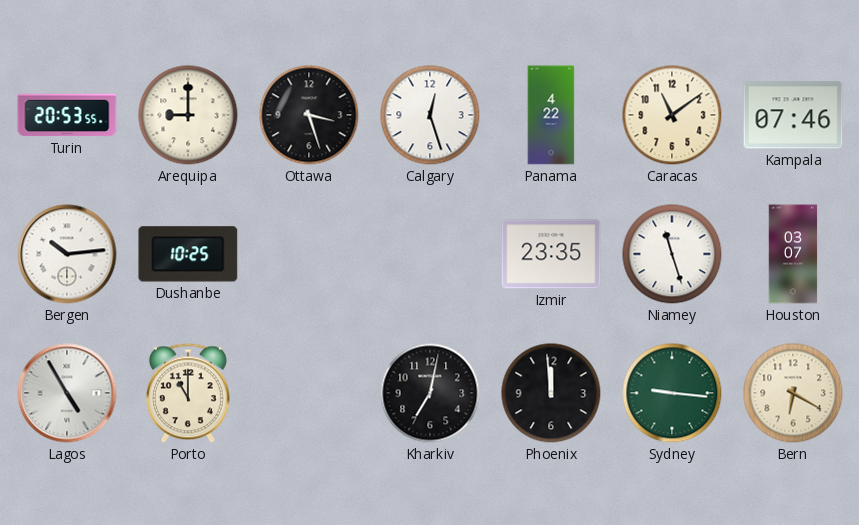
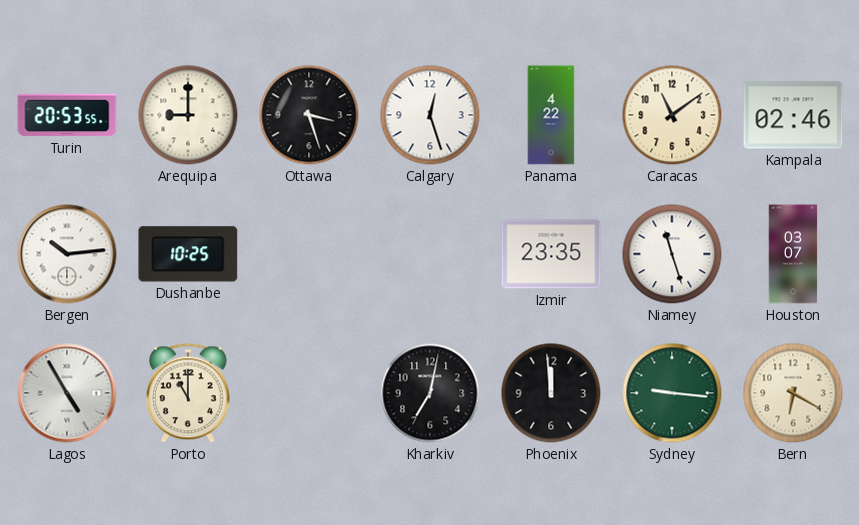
Kampala: 07:46 -> 02:46 (793, 115)
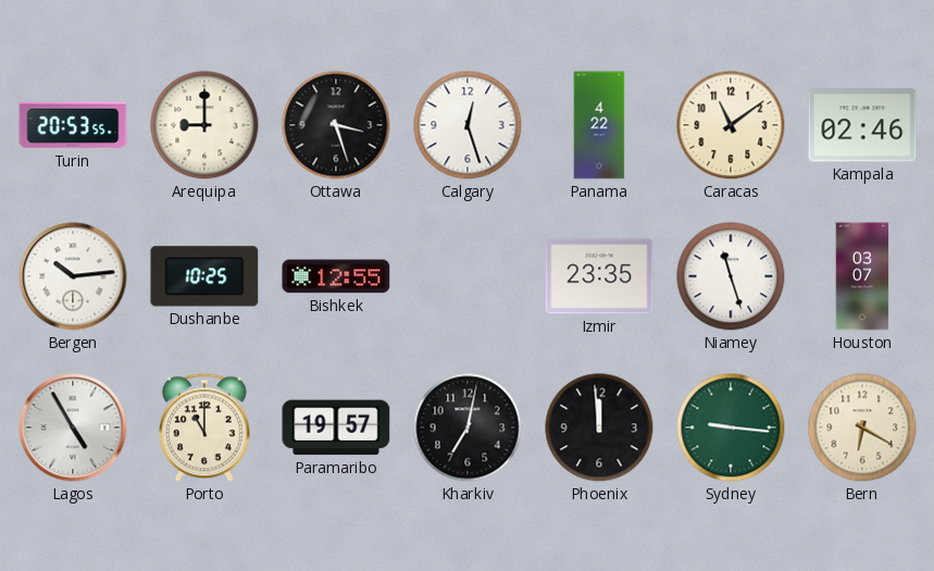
Bishkek: none -> 12:55 (336, 276)
Paramaribo: none -> 19:57 (336, 427)
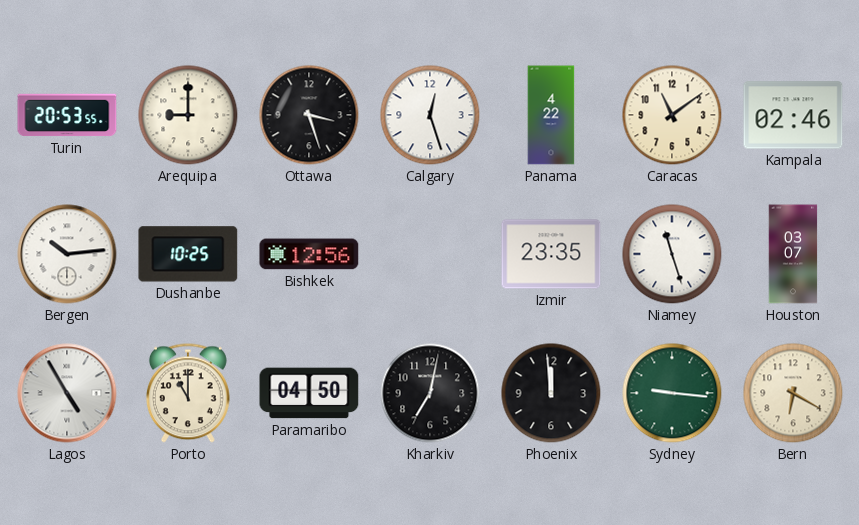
Bishkek: 12:55 -> 12:56 (309, 254)
Paramaribo: 19:57 -> 04:50 (309, 393)
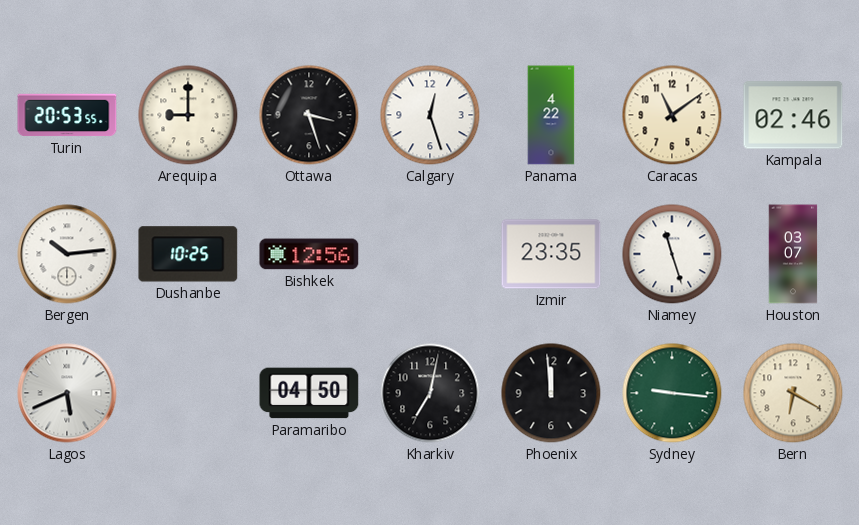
Lagos: 4:55 -> 5:41 (67, 393)
Porto: 11:00 -> none (188, 393)
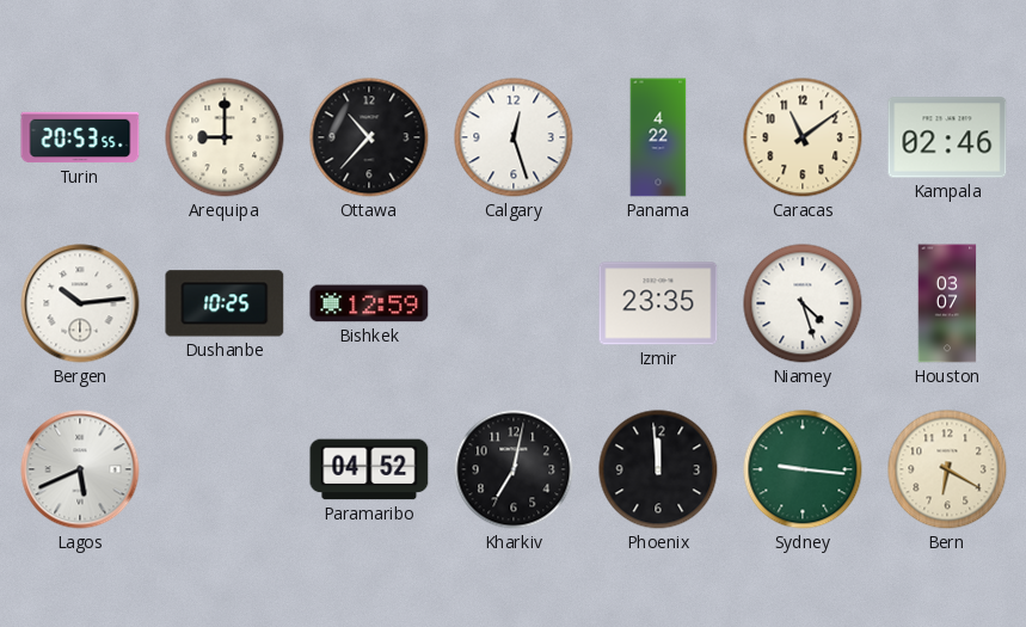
Ottawa: 3:27 -> 10:37 (369, 137)
Bishkek: 12:56 -> 12:59 (369, 303)
Niamey: 11:27 -> 4:27 (803, 303)
Paramaribo: 04:50 -> 04:52 (369, 469)
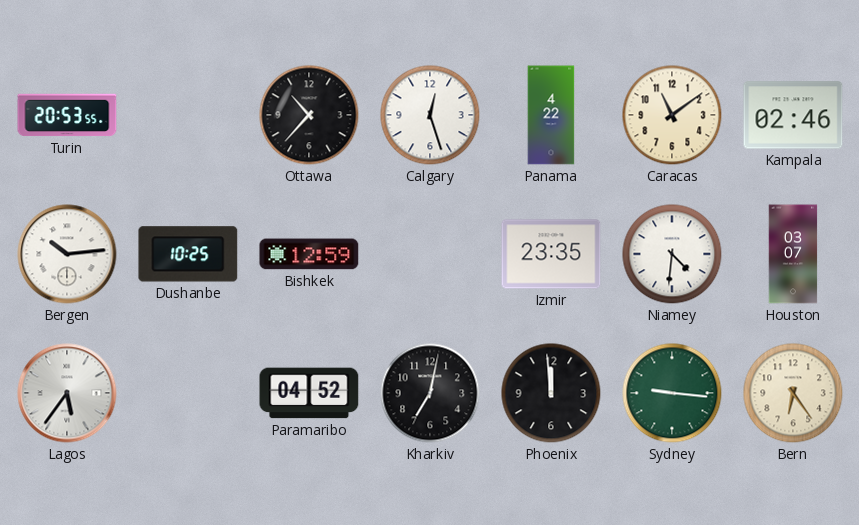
Arequipa: 9:00 -> none (225, 137)
Niamey: 4:27 -> 4:31 (672, 254)
Lagos: 5:41 -> 5:36 (67, 393)
Bern: 6:20 -> 6:24 (793, 393)
